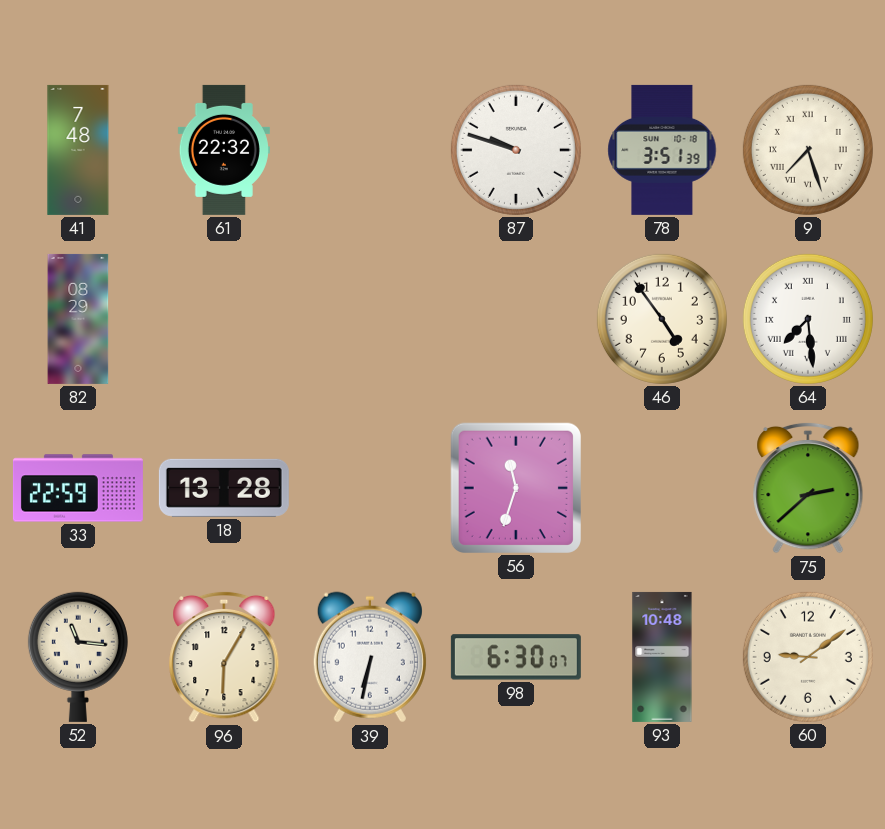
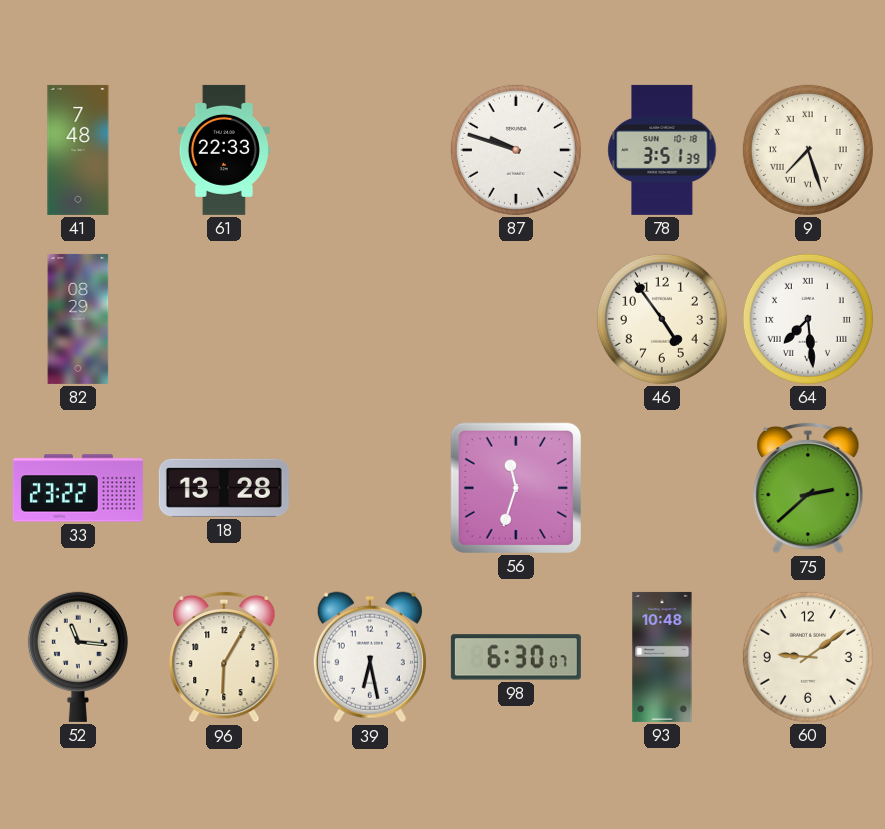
61: 22:32 -> 22:33 (224, 150)
33: 22:59 -> 23:22 (78, 488)
39: 6:32 -> 6:28 (370, 657)
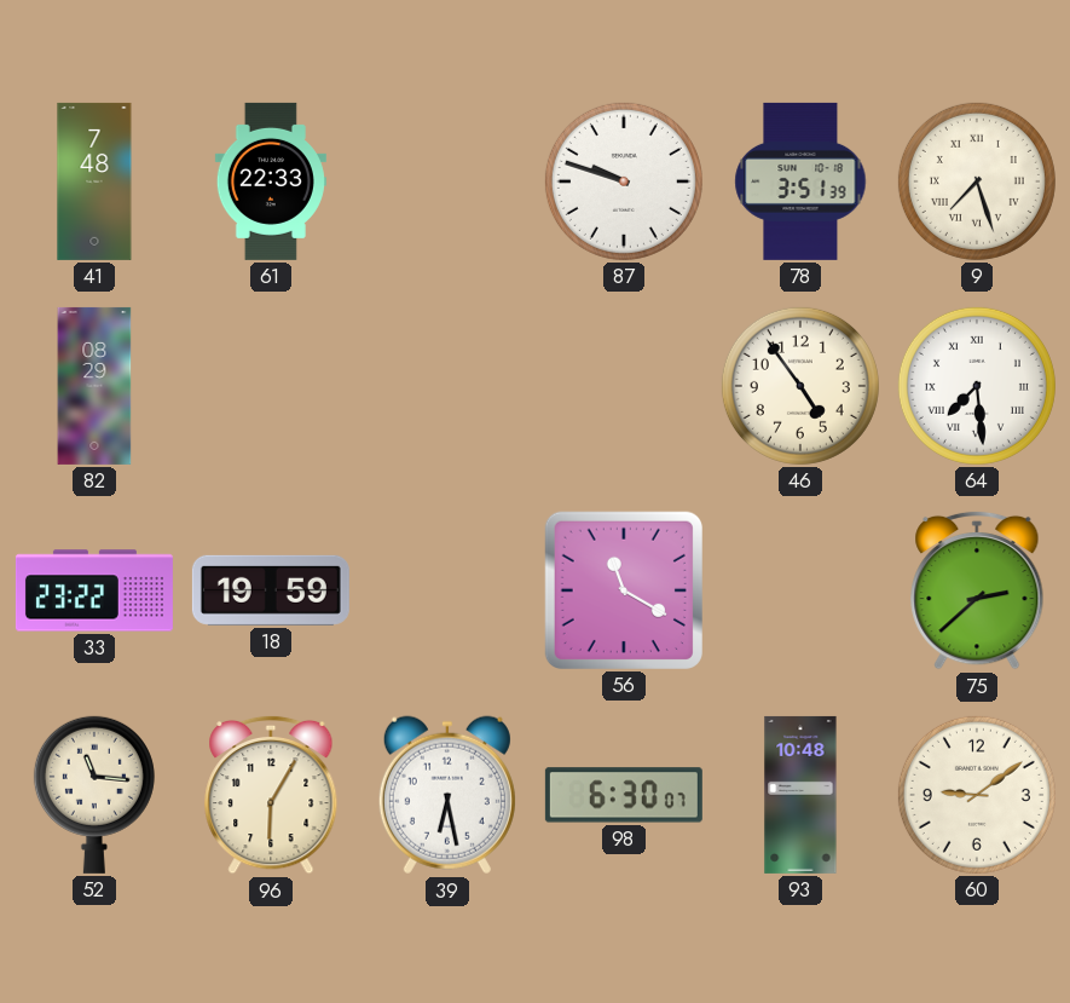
18: 13:28 -> 19:59 (271, 590)
56: 11:33 -> 11:20 (624, 590)
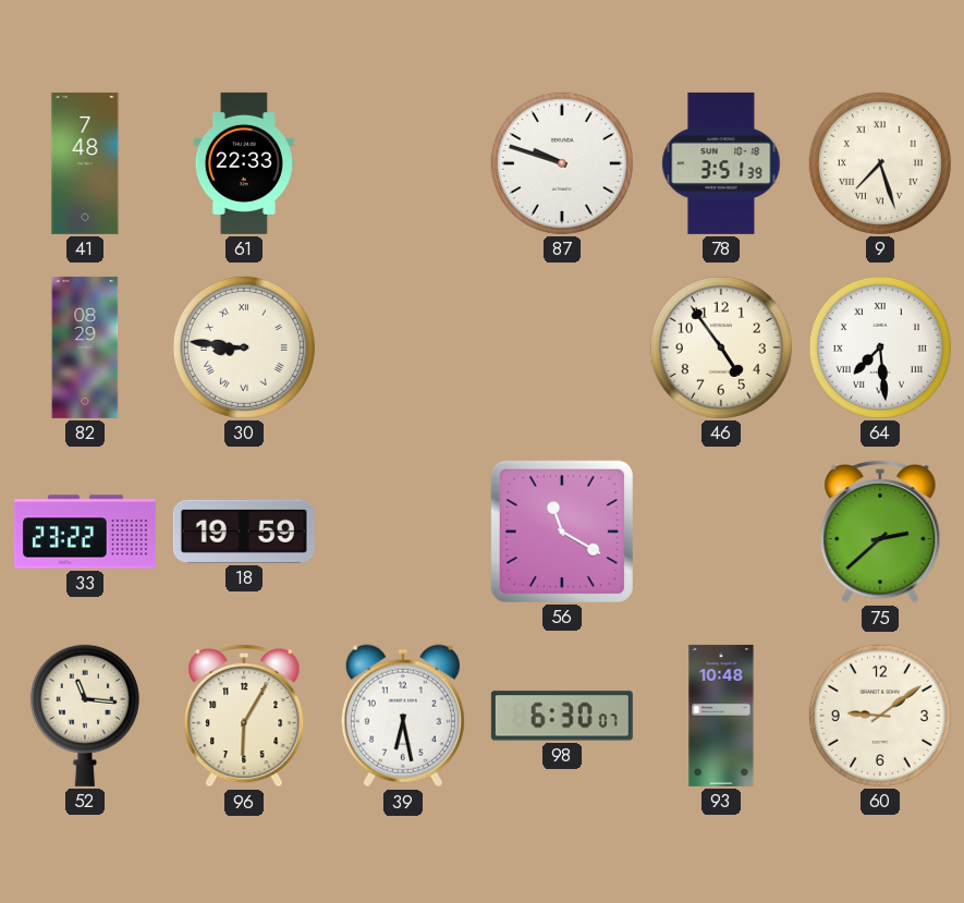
30: none -> 8:46 (244, 347)
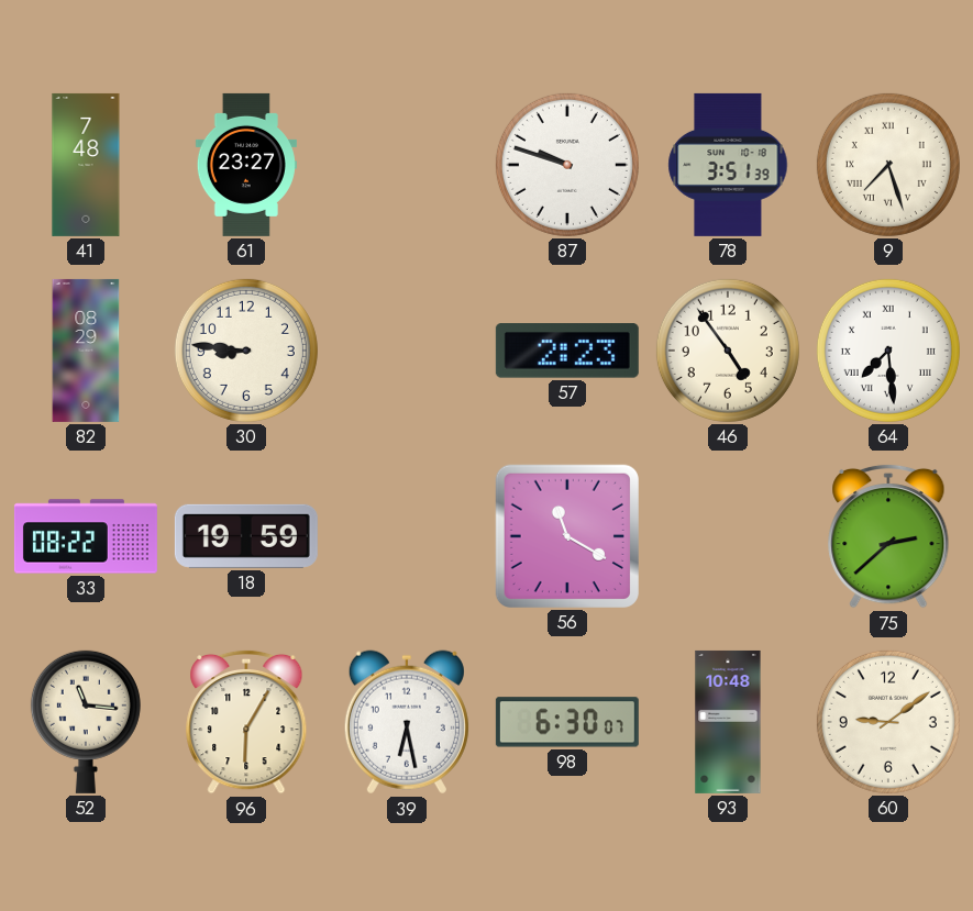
61: 22:33 -> 23:27 (246, 165)
30 numerals: Roman -> Arabic (246, 351)
57: none -> 2:23 (567, 351)
33: 23:22 -> 08:22 (86, 536)
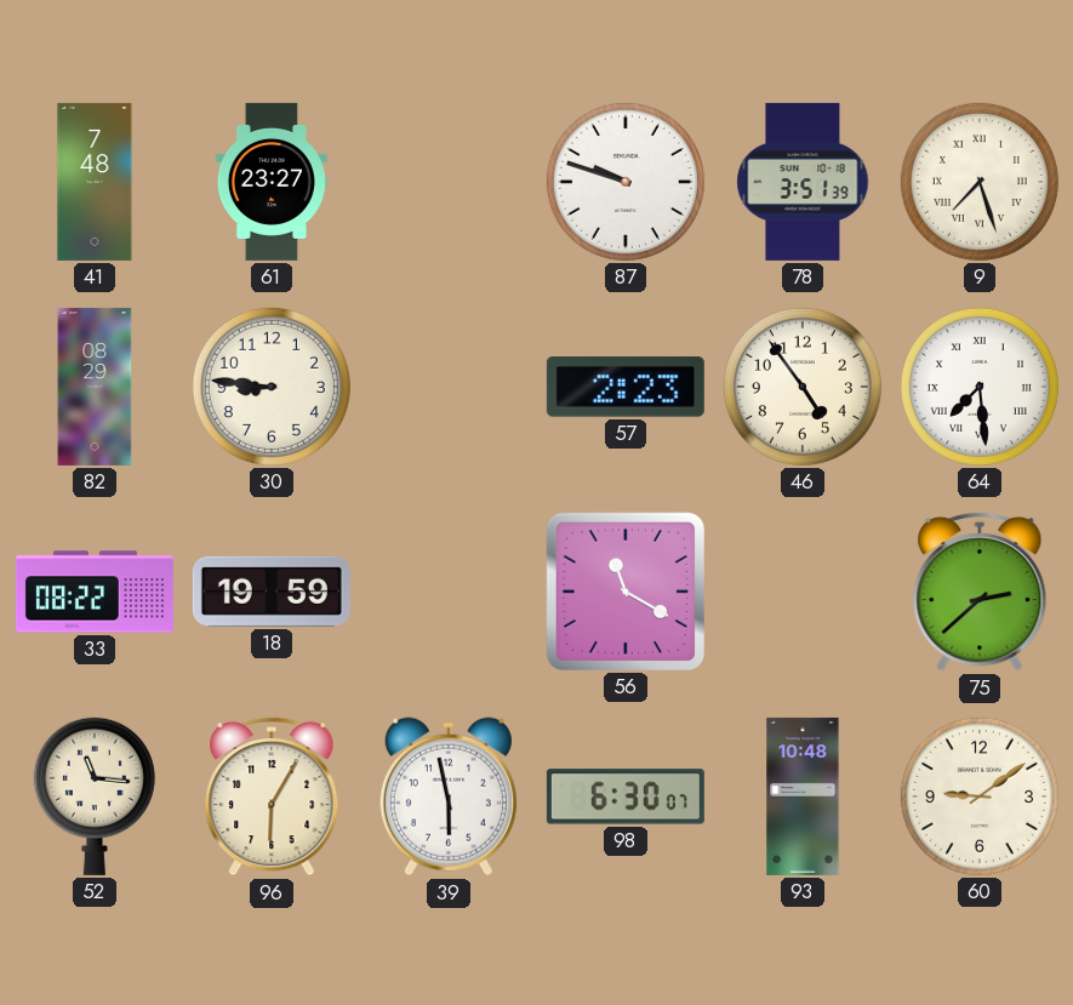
39: 6:28 -> 5:58 (449, 796)
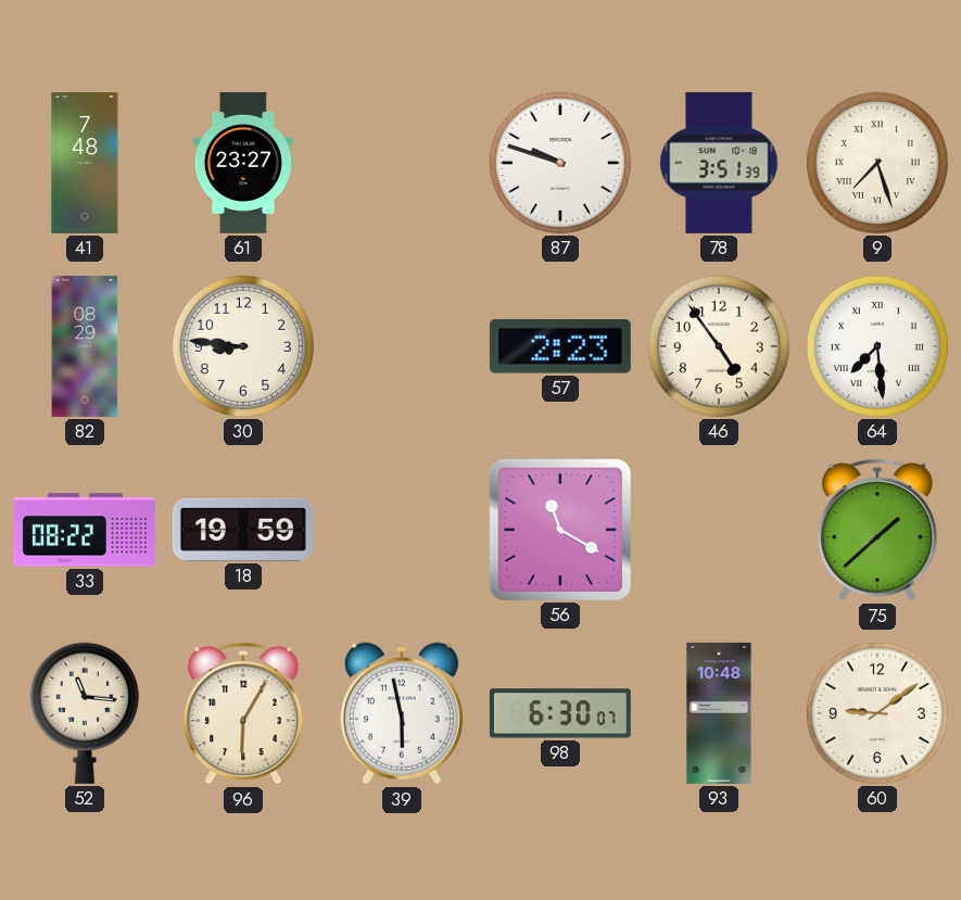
75: 2:38 -> 1:38 (877, 530)
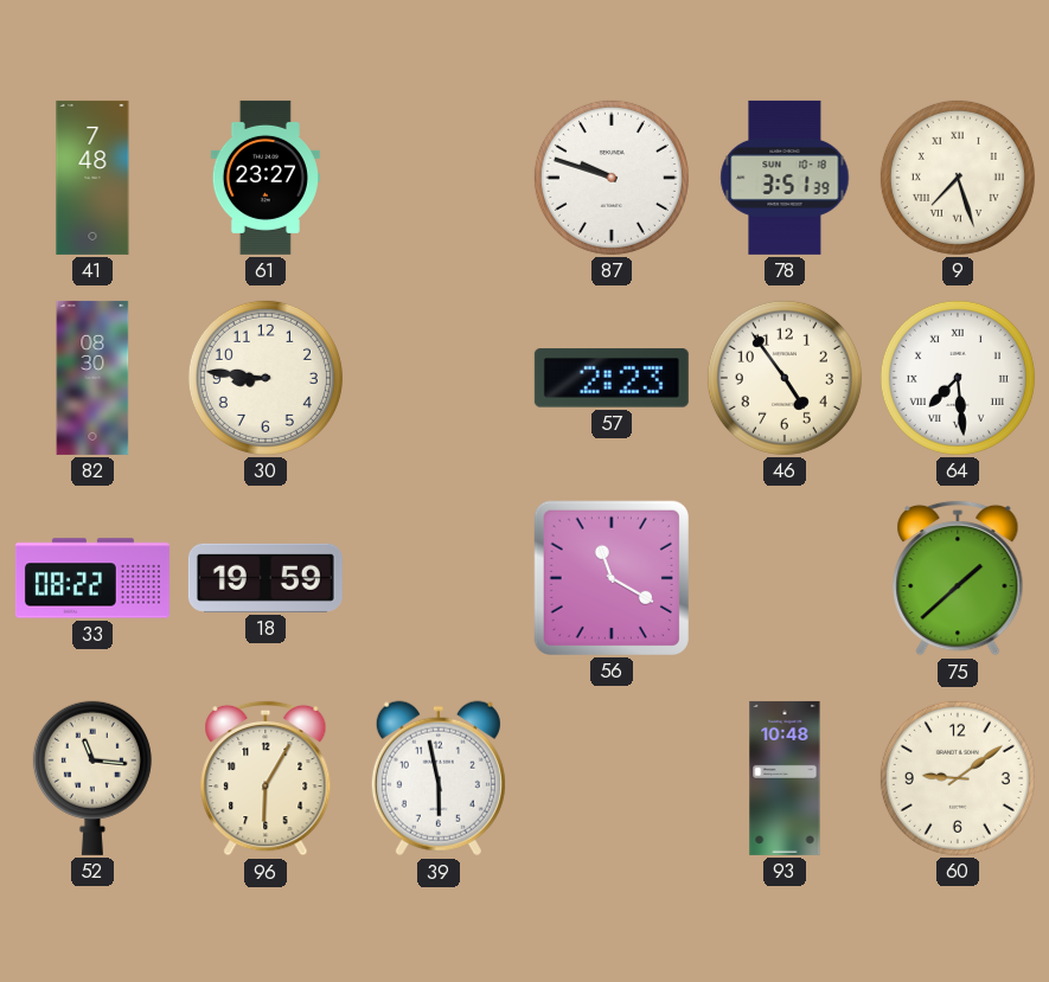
82: 08:29 -> 08:30 (92, 378)
98: 6:30 -> none (560, 713)
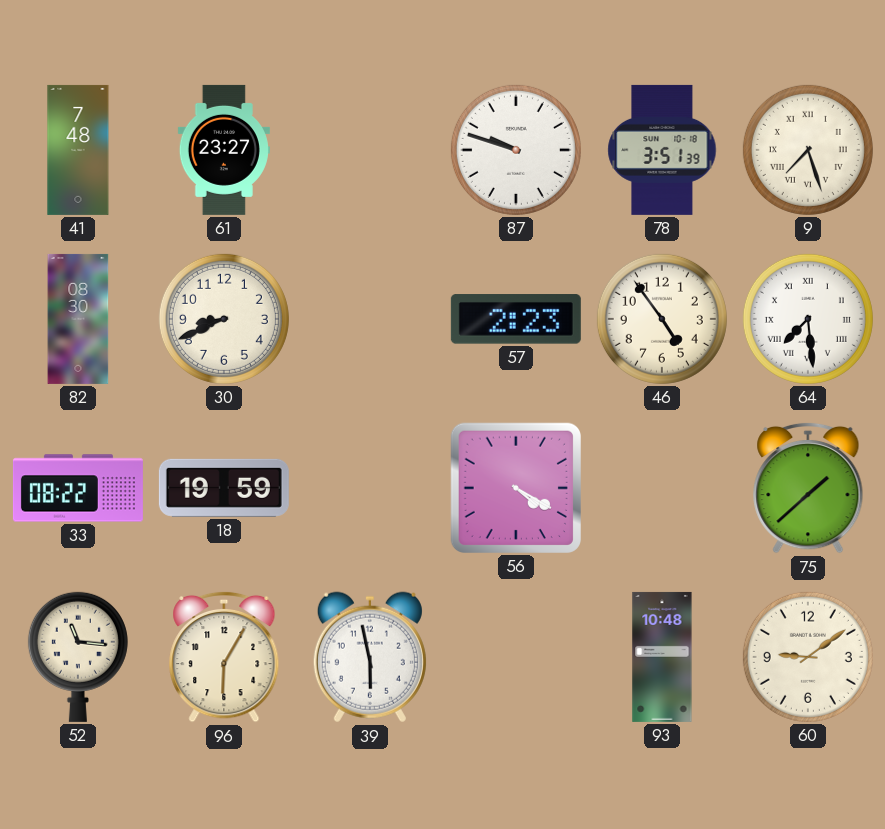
30: 8:46 -> 8:41 (224, 319)
56: 11:20 -> 4:20 (516, 488)
